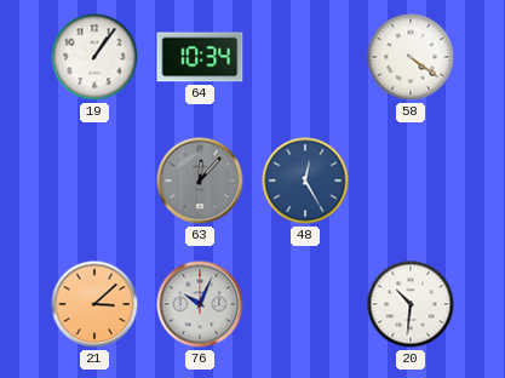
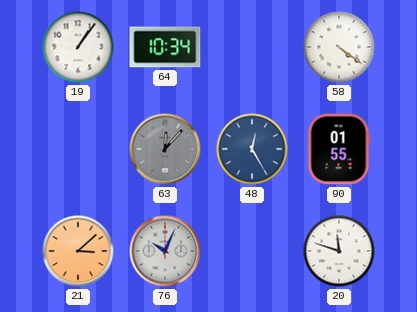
90: none -> 01:55 (339, 149)
20: 10:31 -> 11:48 (339, 251)
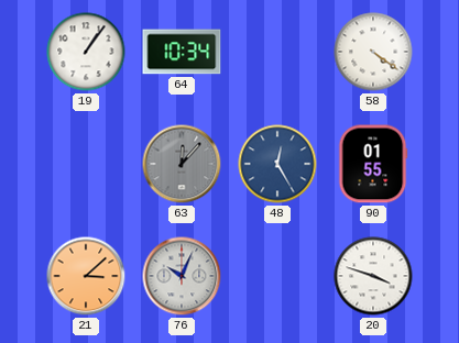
20: 11:48 -> 3:48 (373, 276)
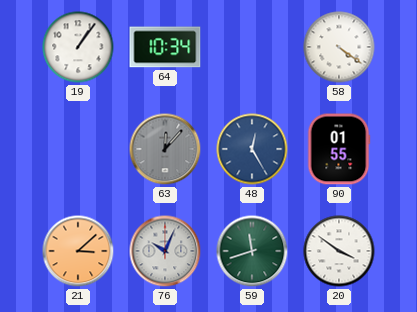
59: none -> 11:42 (252, 251)
20: 3:48 -> 3:51 (339, 251)
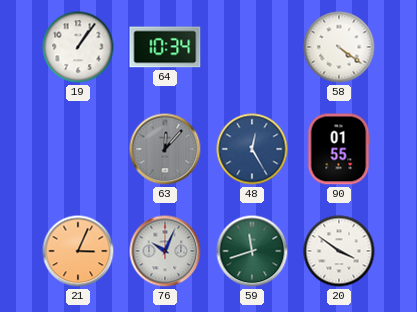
21: 3:08 -> 3:04 (78, 251)
